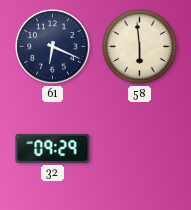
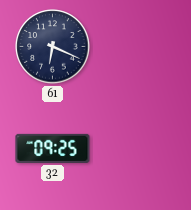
58: 5:59 -> none (140, 47)
32: 09:29 -> 09:25 (53, 148)
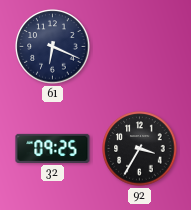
92: none -> 3:35 (140, 149)
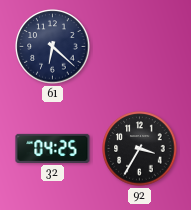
61: 6:19 -> 6:22 (53, 47)
32: 09:25 -> 04:25 (53, 148)
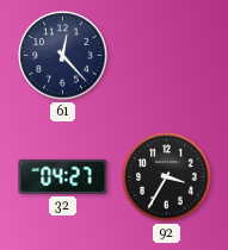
61: 6:22 -> 12:23 (63, 56)
32: 04:25 -> 04:27 (63, 176)
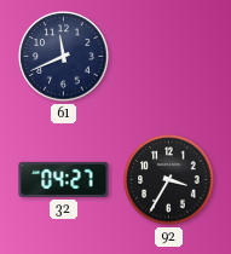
61: 12:23 -> 11:41 (64, 57)
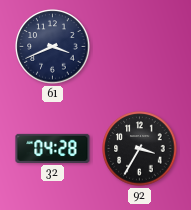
61: 11:41 -> 3:41 (53, 47)
32: 04:27 -> 04:28 (53, 148)
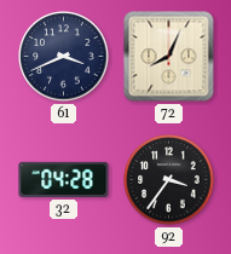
72: none -> 8:04 (169, 57)
92: 3:35 -> 3:36 (169, 180)
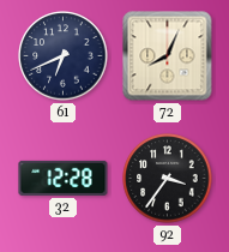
61: 3:41 -> 6:41 (64, 56)
32: 04:28 -> 12:28 (64, 178)
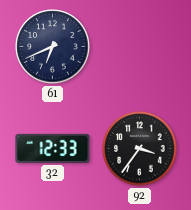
72: 8:04 -> none (168, 56)
32: 12:28 -> 12:33 (53, 148)
